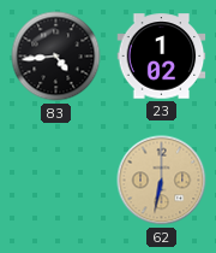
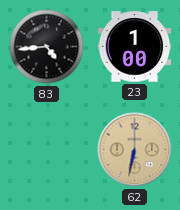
23: 1:02 -> 1:00 (135, 47)
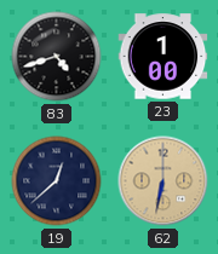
83: 4:44 -> 4:42 (57, 57)
19: none -> 12:38 (57, 181)
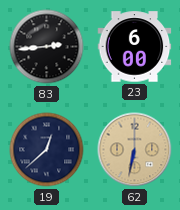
83: 4:42 -> 2:44 (47, 47)
23: 1:00 -> 6:00 (135, 47)
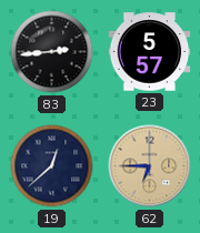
23: 6:00 -> 5:57 (150, 52)
62: 6:32 -> 6:45 (150, 166)
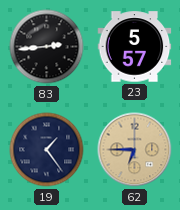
19: 12:38 -> 1:24 (47, 150)
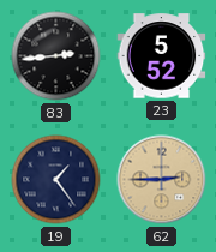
23: 5:57 -> 5:52 (162, 56)
62: 6:45 -> 2:45 (162, 180)
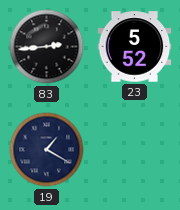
19: 1:24 -> 1:20 (47, 150)
62: 2:45 -> none (162, 180)
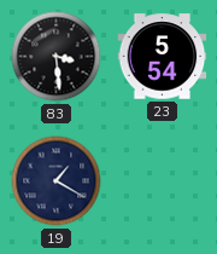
83: 2:44 -> 3:29 (57, 57)
23: 5:52 -> 5:54 (163, 57)
